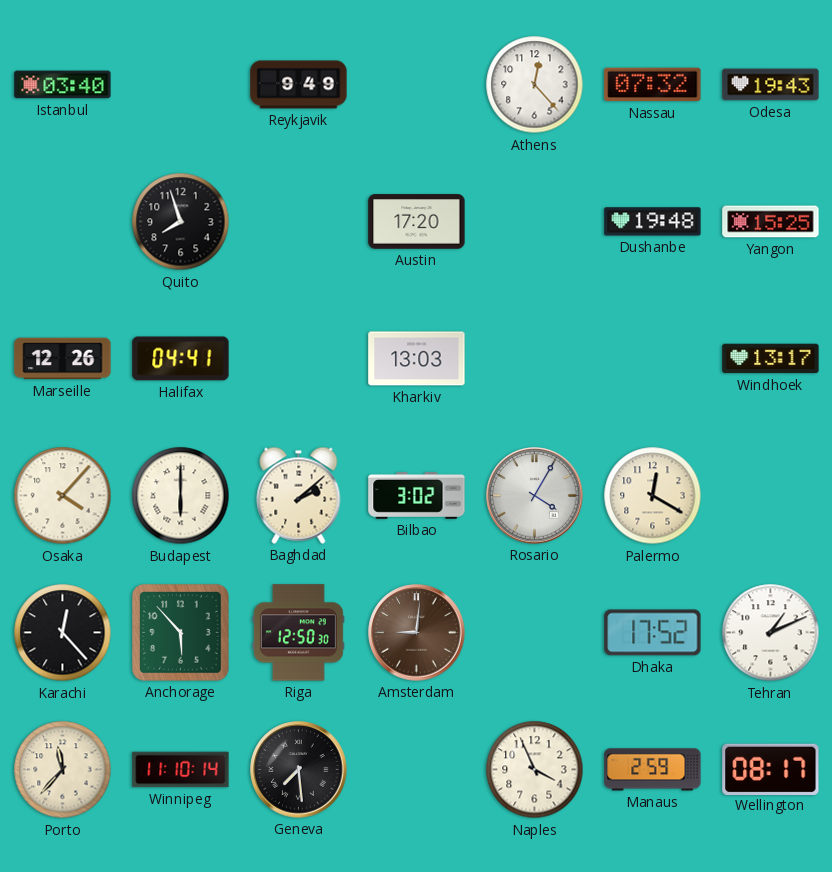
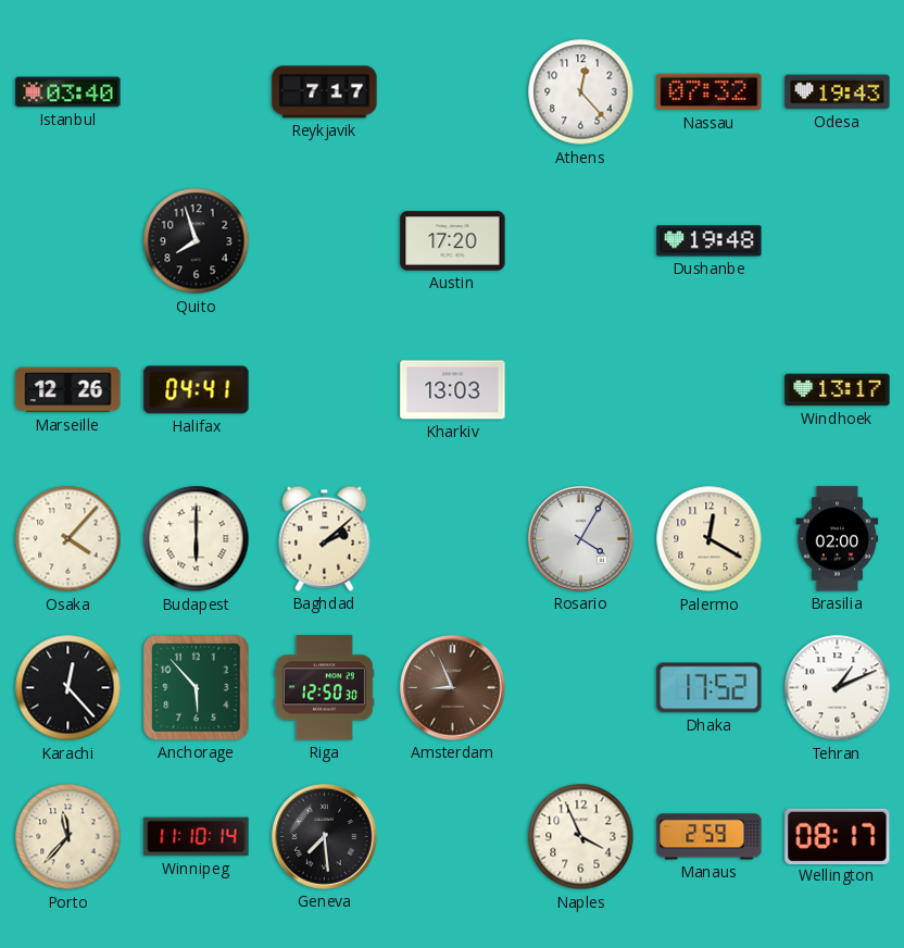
Reykjavik: 9:49 -> 7:17 (325, 92)
Yangon: 15:25 -> none (771, 222)
Bilbao: 3:02 -> none (417, 495)
Brasilia: none -> 02:00 (838, 539)
Amsterdam: 9:01 -> 8:56 (453, 688)
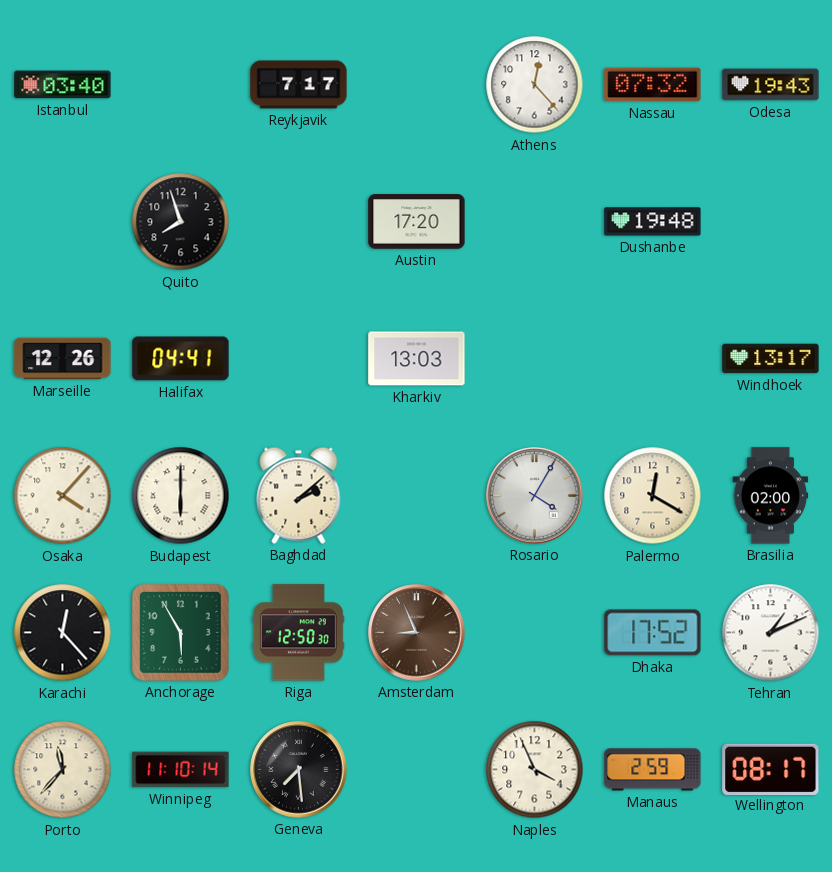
Anchorage: 5:53 -> 5:55 (181, 633)
